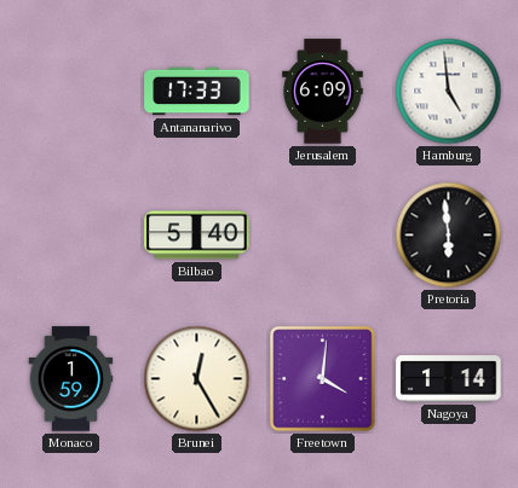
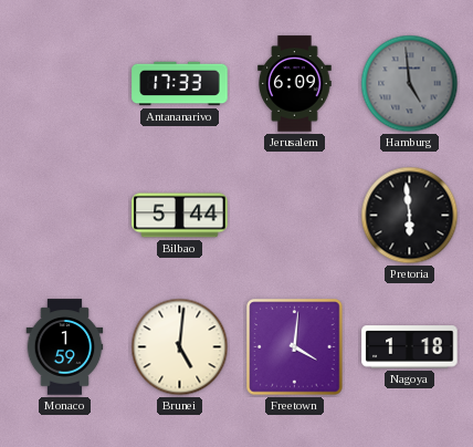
Hamburg dial: white -> grey (410, 84)
Bilbao: 5:40 -> 5:44 (180, 216)
Brunei: 12:25 -> 5:01 (180, 347)
Nagoya: 1:14 -> 1:18 (410, 347)
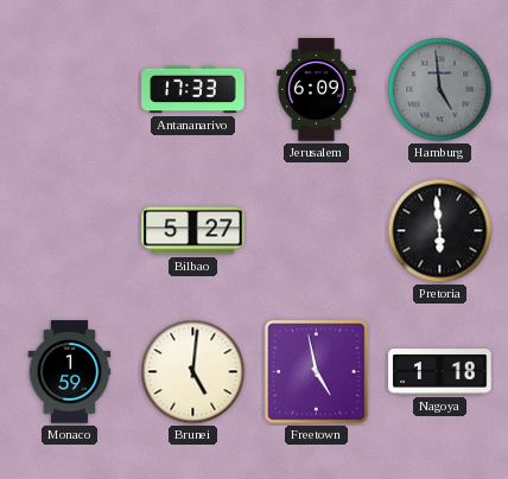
Bilbao: 5:44 -> 5:27 (193, 231)
Freetown: 4:01 -> 4:58 (317, 372)
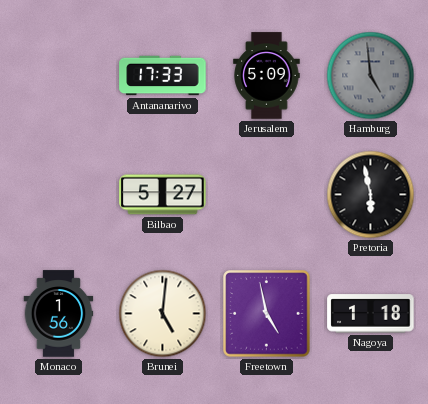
Jerusalem: 6:09 -> 5:09 (267, 76)
Pretoria: 5:59 -> 5:58 (371, 195)
Monaco: 1:59 -> 1:56 (59, 314)
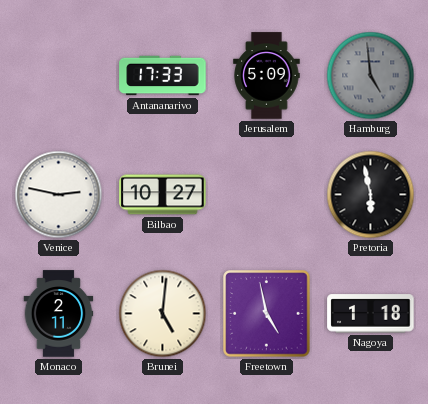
Venice: none -> 2:47 (59, 195)
Bilbao: 5:27 -> 10:27 (163, 195)
Monaco: 1:56 -> 2:11 (59, 314)
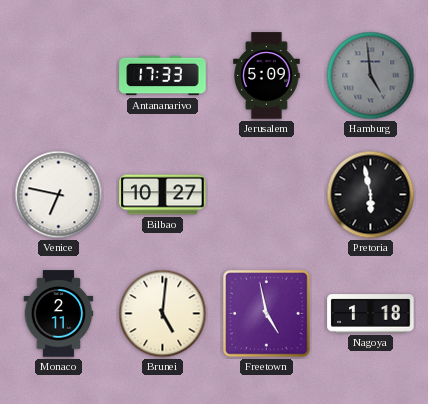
Venice: 2:47 -> 6:47 (59, 195)
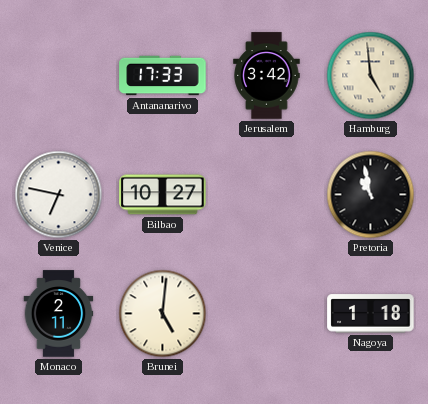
Jerusalem: 5:09 -> 3:42 (267, 76)
Hamburg dial: grey -> cream (371, 76)
Pretoria: 5:58 -> 10:58 (371, 195)
Freetown: 4:58 -> none (267, 314)
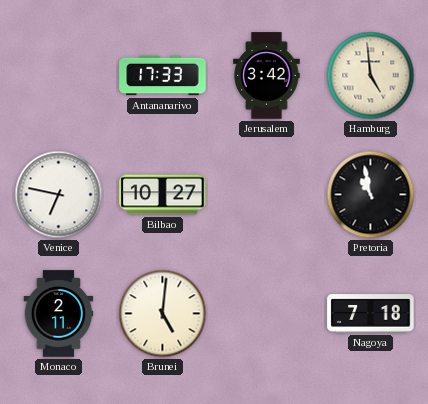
Nagoya: 1:18 -> 7:18 (371, 314)
